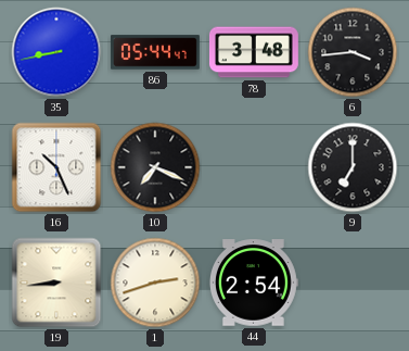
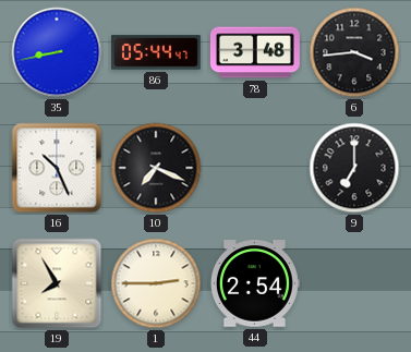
19: 8:44 -> 7:55 (57, 283)
1: 2:42 -> 2:45 (156, 283)
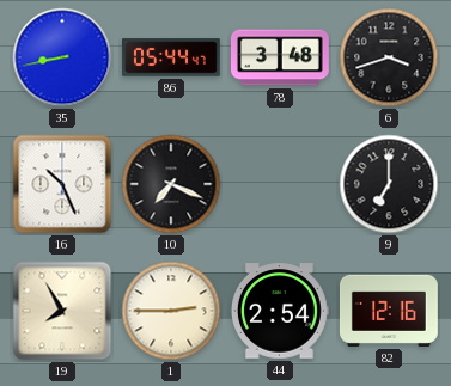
6: 3:44 -> 3:42 (389, 57)
82: none -> 12:16 (389, 311)
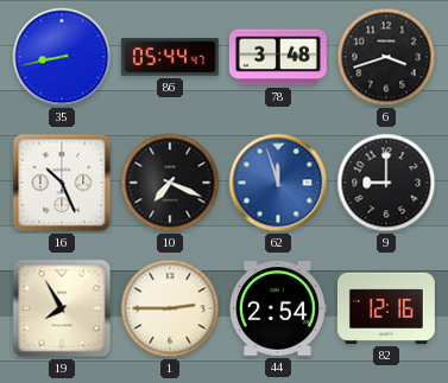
62: none -> 11:57 (278, 183)
9: 7:00 -> 9:00 (386, 183)
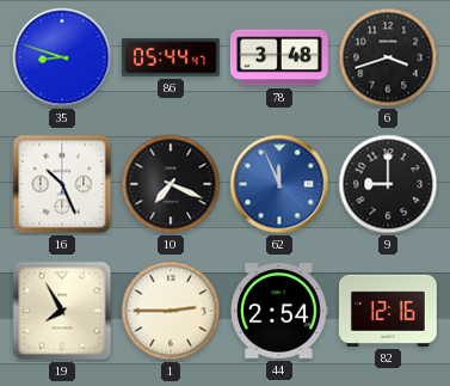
35: 8:43 -> 8:48 (62, 57)
62: 11:57 -> 11:56 (279, 184)
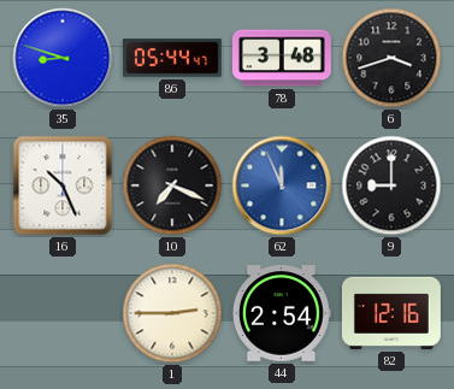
19: 7:55 -> none (62, 311)
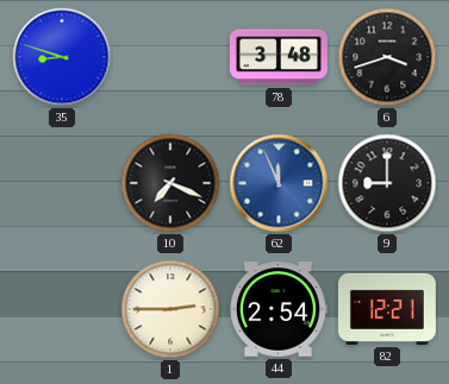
86: 05:44 -> none (172, 58)
16: 10:26 -> none (63, 185)
82: 12:16 -> 12:21 (387, 309)
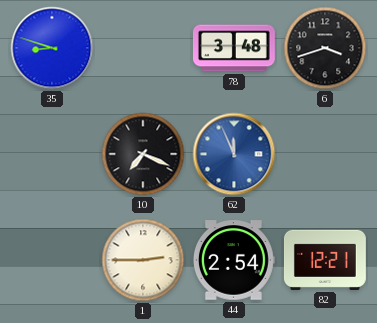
9: 9:00 -> none (387, 183)
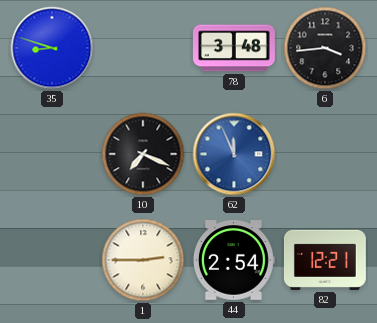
6: 3:42 -> 3:44 (325, 48)
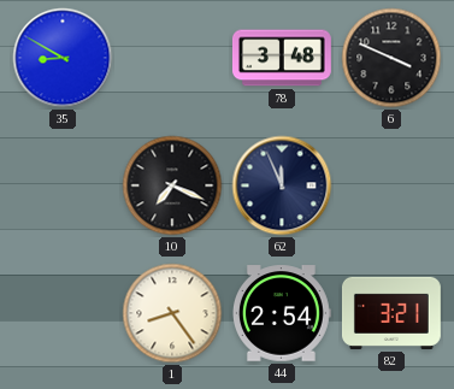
35: 8:48 -> 8:50 (63, 58)
6: 3:44 -> 3:49 (391, 58)
62 dial: blue -> navy (282, 185)
1: 2:45 -> 8:24 (172, 313)
82: 12:21 -> 3:21 (391, 313)
